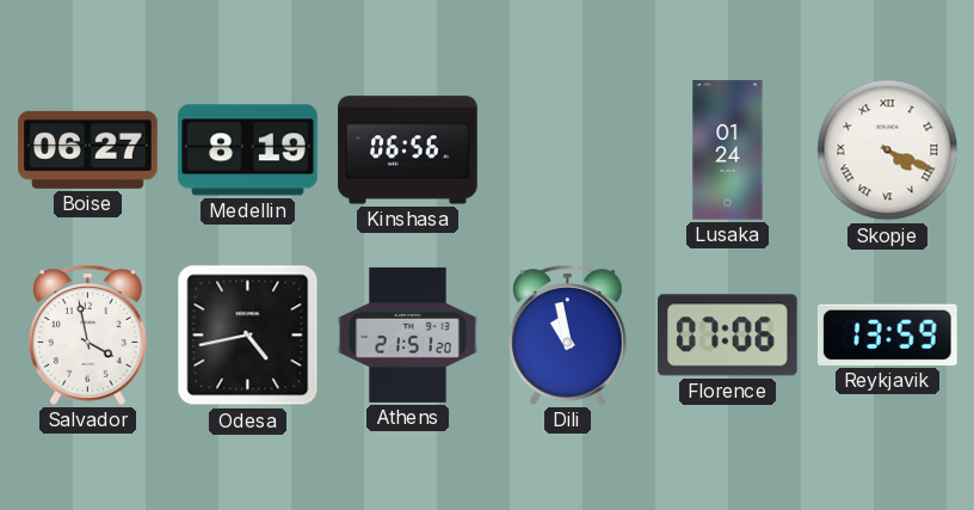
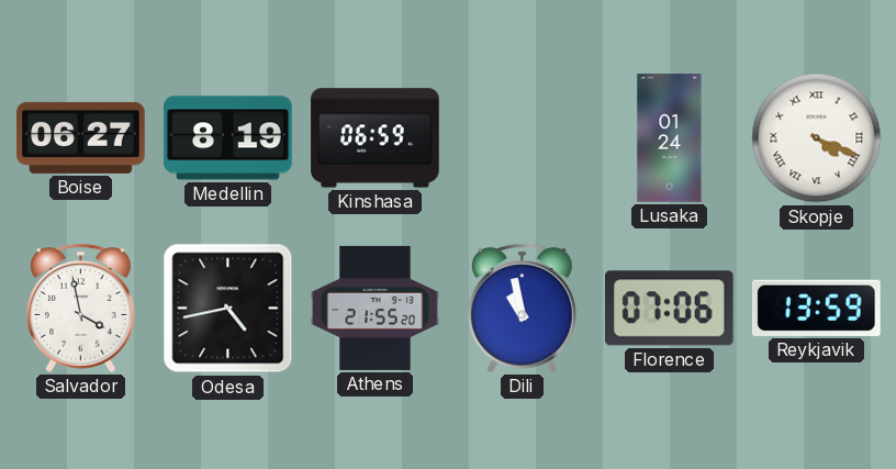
Kinshasa: 06:56 -> 06:59 (376, 138)
Athens: 21:51 -> 21:55 (376, 308)
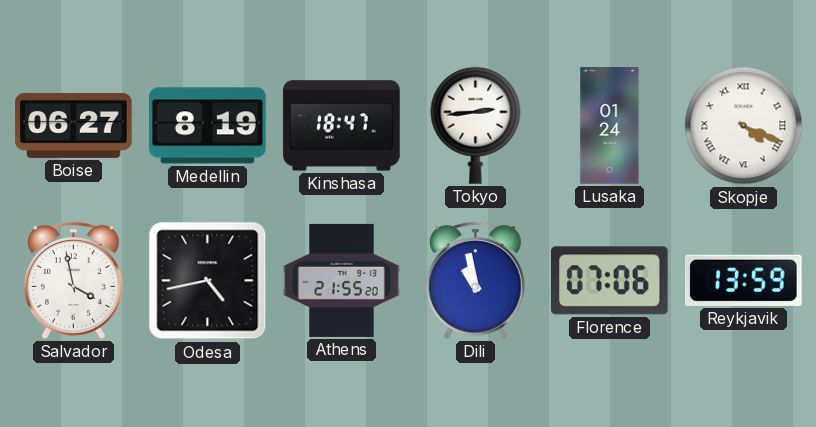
Kinshasa: 06:59 -> 18:47 (342, 126)
Tokyo: none -> 2:44 (476, 125)
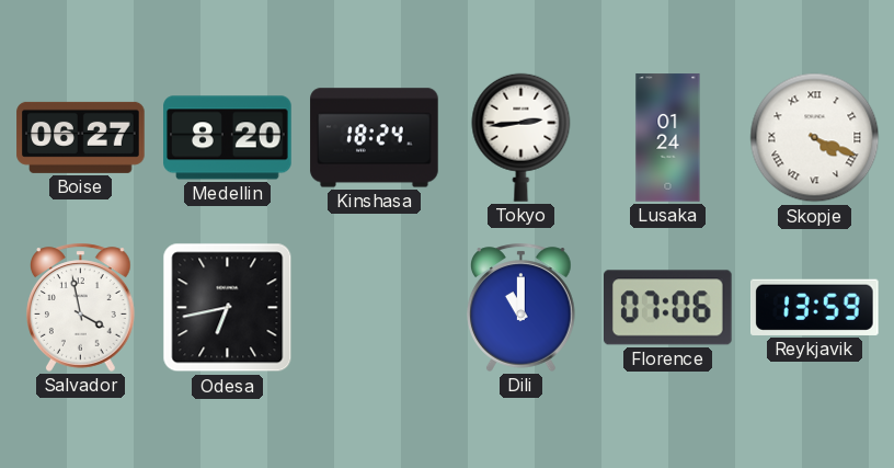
Medellin: 8:19 -> 8:20 (228, 138)
Kinshasa: 18:47 -> 18:24 (375, 138)
Odesa: 4:43 -> 6:43 (228, 308)
Athens: 21:55 -> none (342, 280)
Dili: 10:58 -> 11:00 (521, 307)
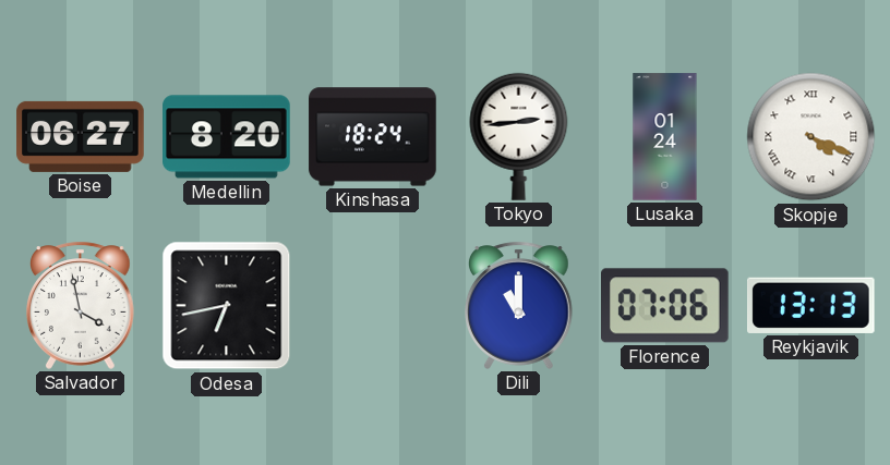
Reykjavik: 13:59 -> 13:13 (811, 305)
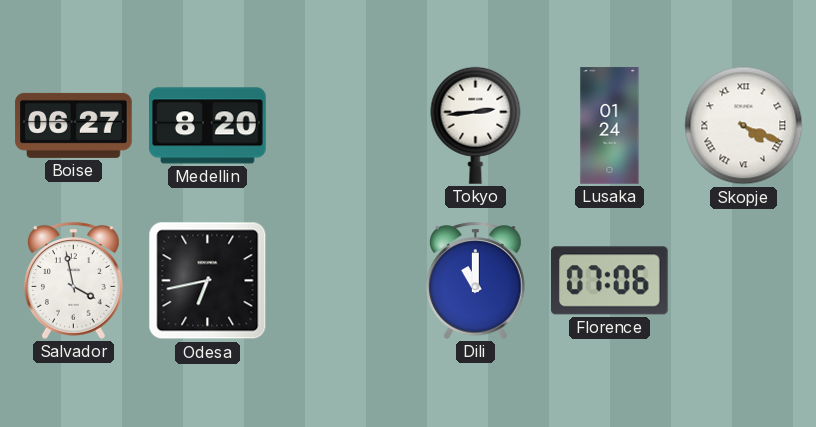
Kinshasa: 18:24 -> none (373, 137)
Reykjavik: 13:13 -> none (811, 305)
